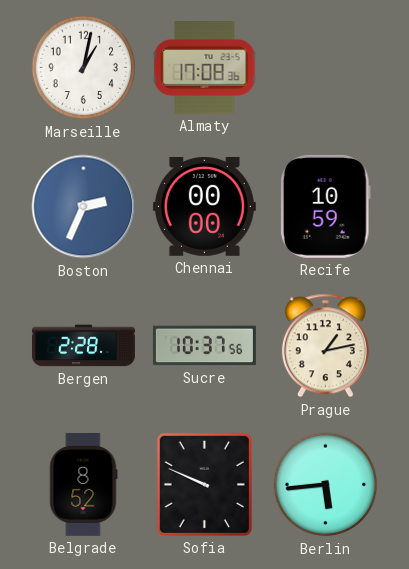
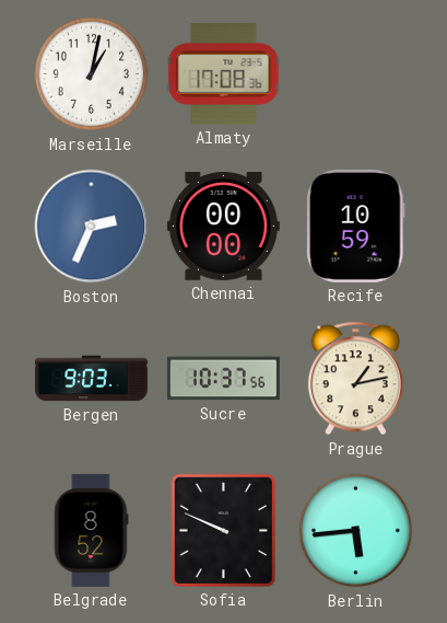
Bergen: 2:28 -> 9:03 (91, 379)
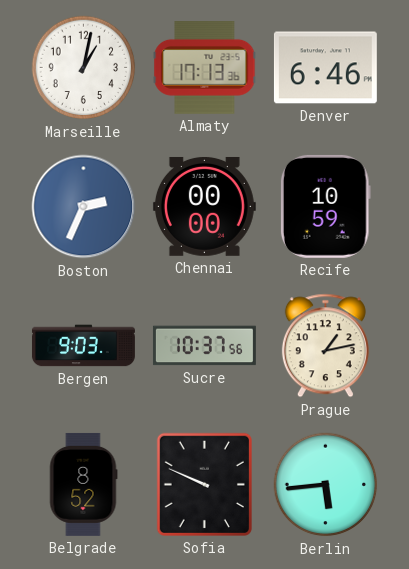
Almaty: 17:08 -> 17:13 (205, 68)
Denver: none -> 6:46 (325, 68)
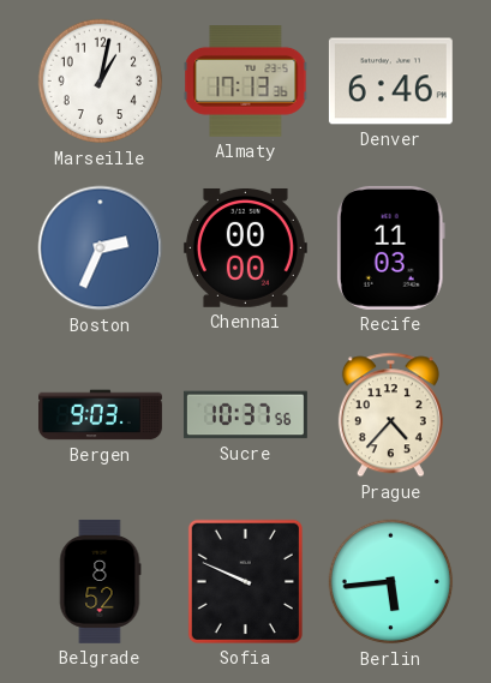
Recife: 10:59 -> 11:03 (390, 247)
Prague: 1:13 -> 4:37 (390, 415)
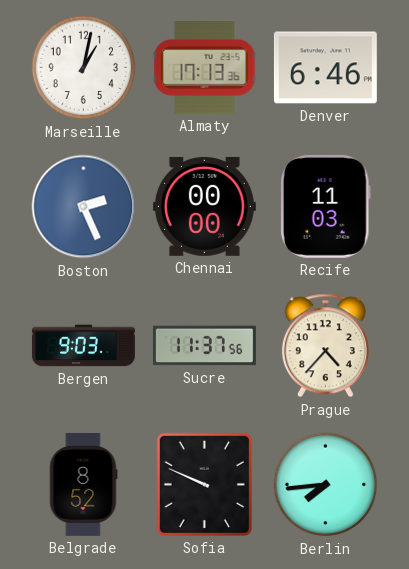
Boston: 2:34 -> 2:26 (84, 207)
Sucre: 10:37 -> 11:37 (204, 346)
Berlin: 5:44 -> 7:44 (326, 485)
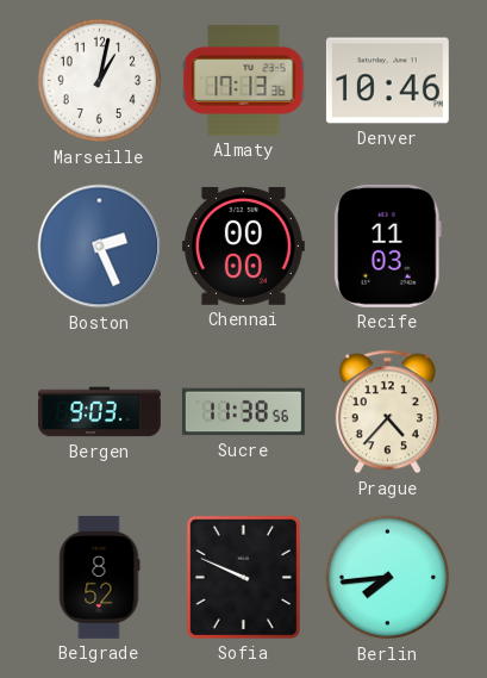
Denver: 6:46 -> 10:46 (387, 81)
Sucre: 11:37 -> 11:38 (243, 412)
